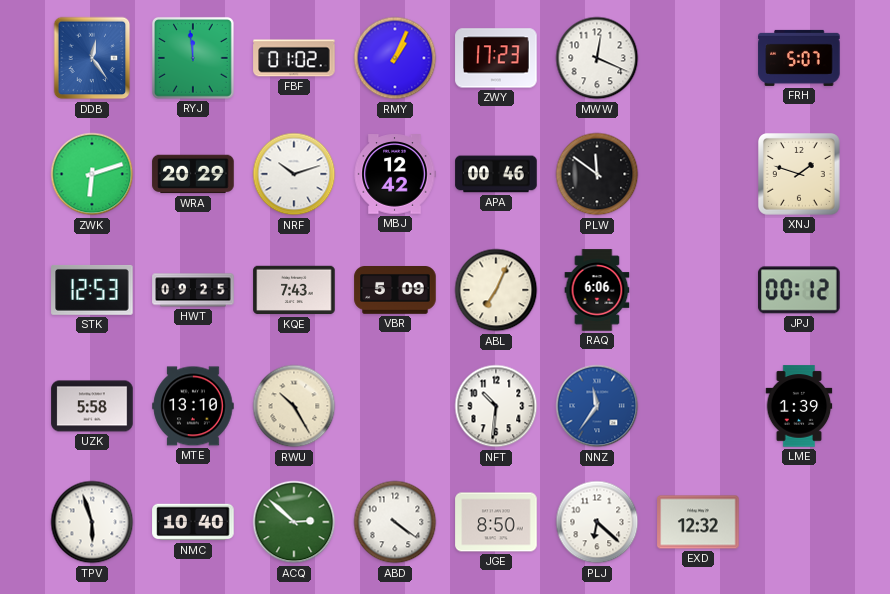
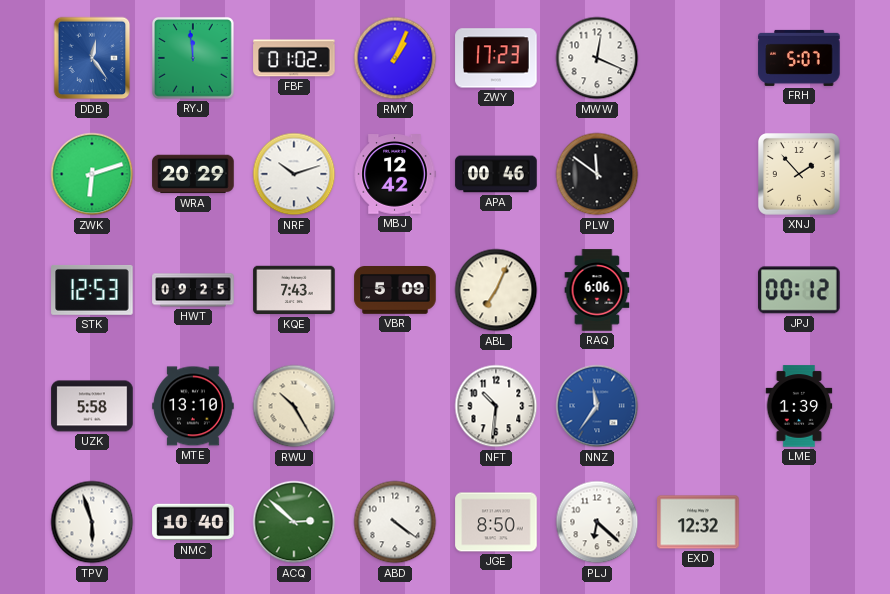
XNJ: 1:48 -> 1:53 (800, 175)
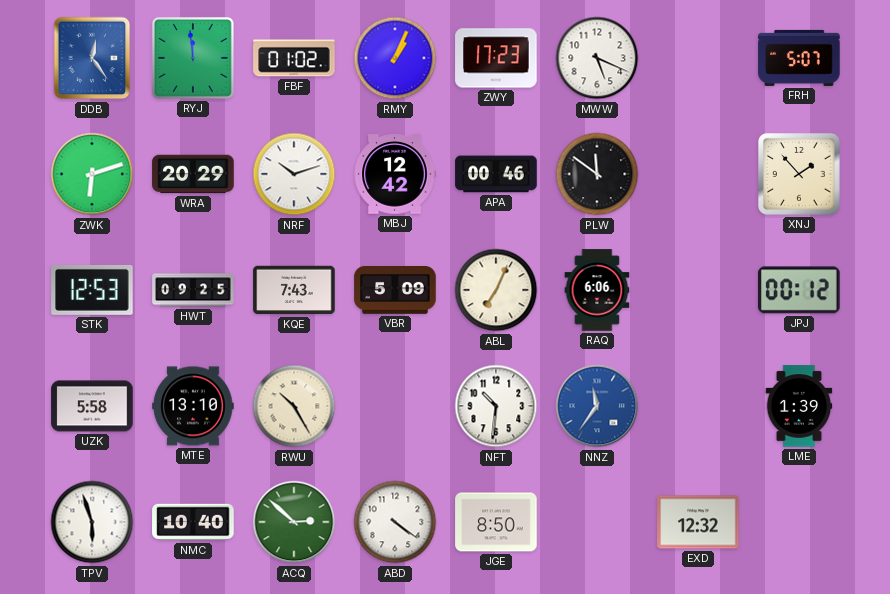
MWW: 12:19 -> 5:19 (597, 58)
PLJ: 6:22 -> none (597, 522)
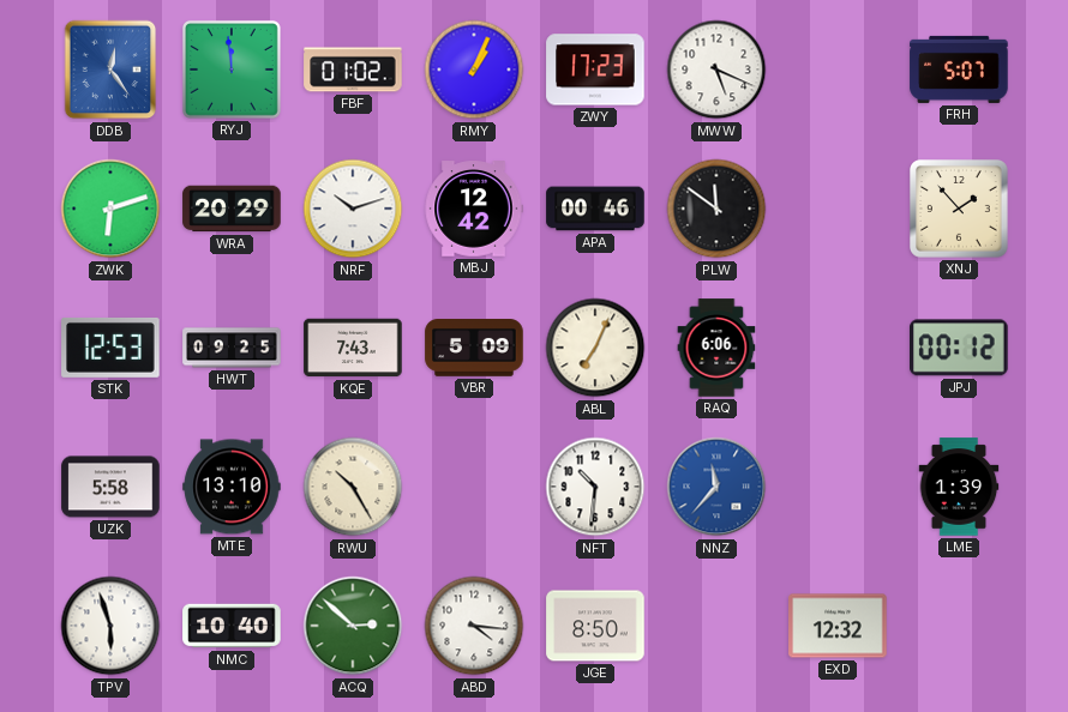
NNZ: 11:36 -> 11:37 (716, 487)
ABD: 4:21 -> 4:16 (474, 626)
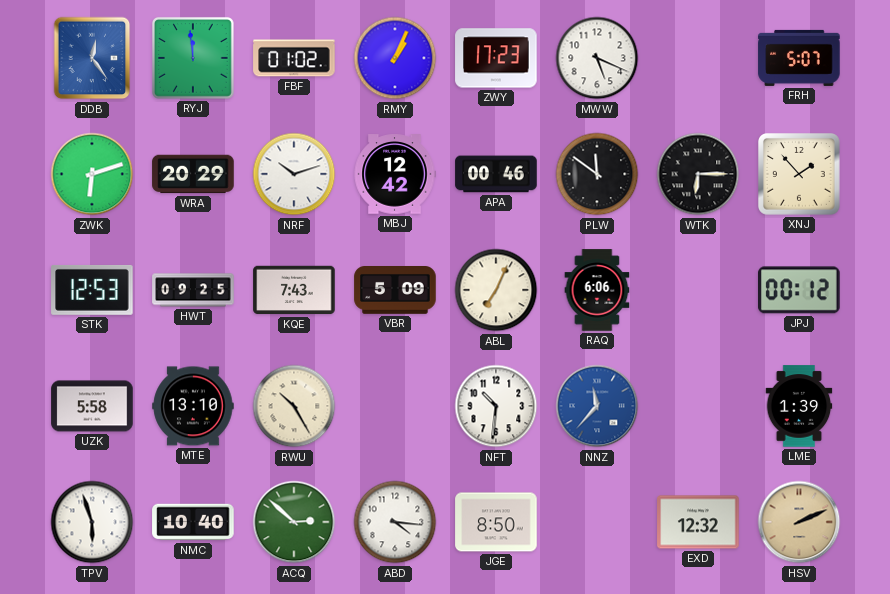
WTK: none -> 6:15 (698, 174)
HSV: none -> 2:11 (799, 522)
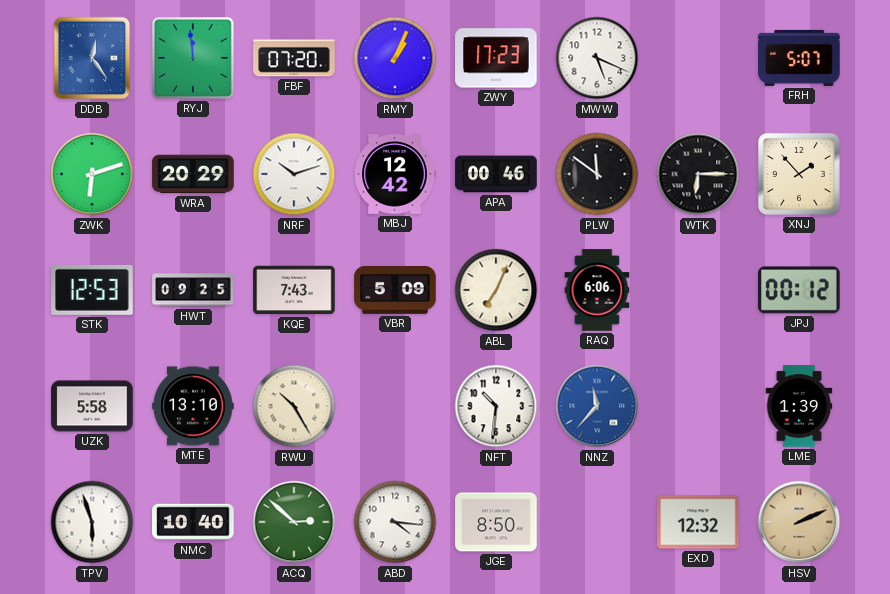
FBF: 01:02 -> 07:20 (294, 58)
